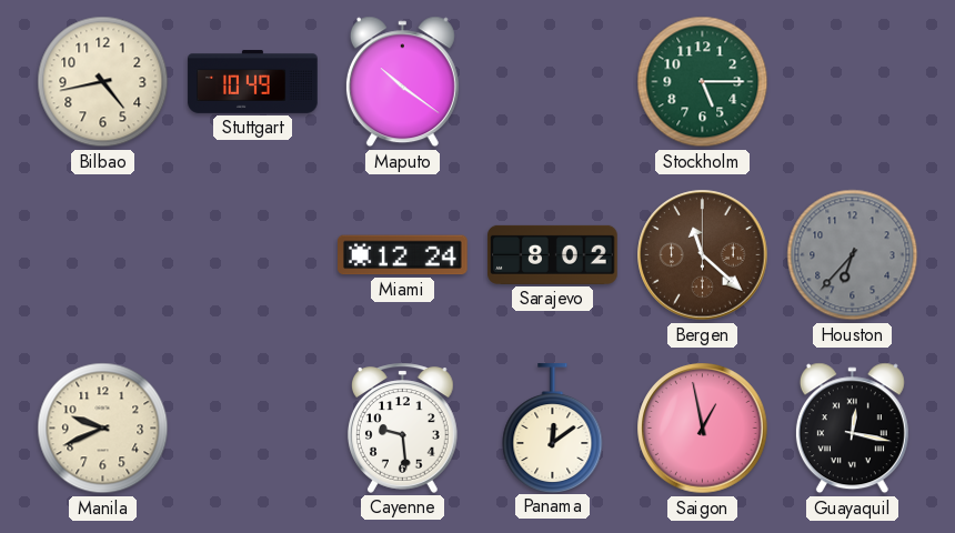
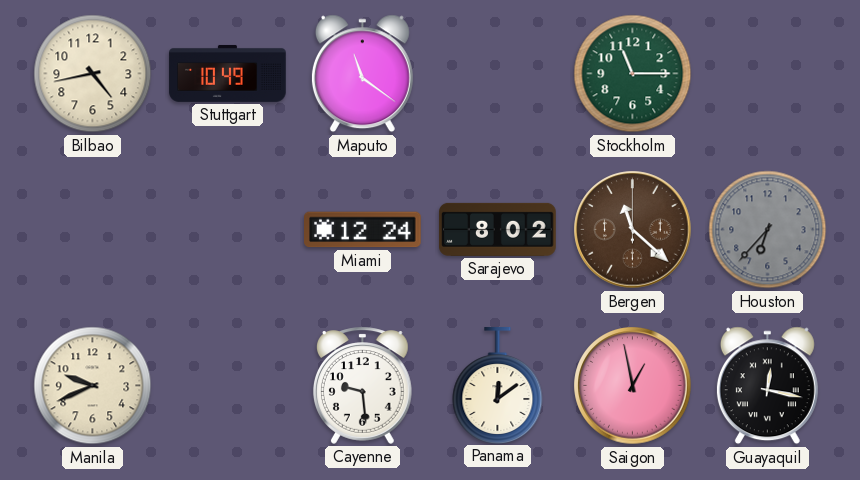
Maputo: 10:21 -> 11:21 (362, 74)
Stockholm: 5:15 -> 11:15 (633, 74)
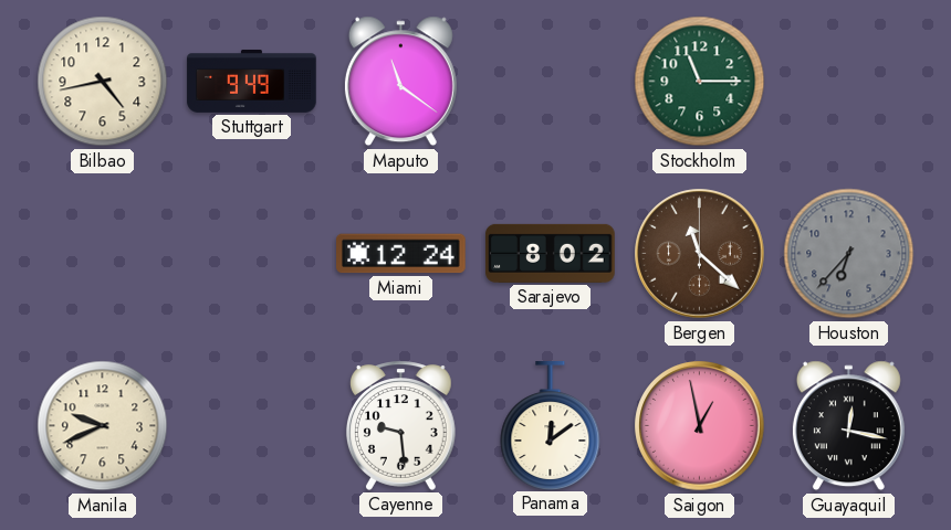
Stuttgart: 10:49 -> 9:49 (252, 82)
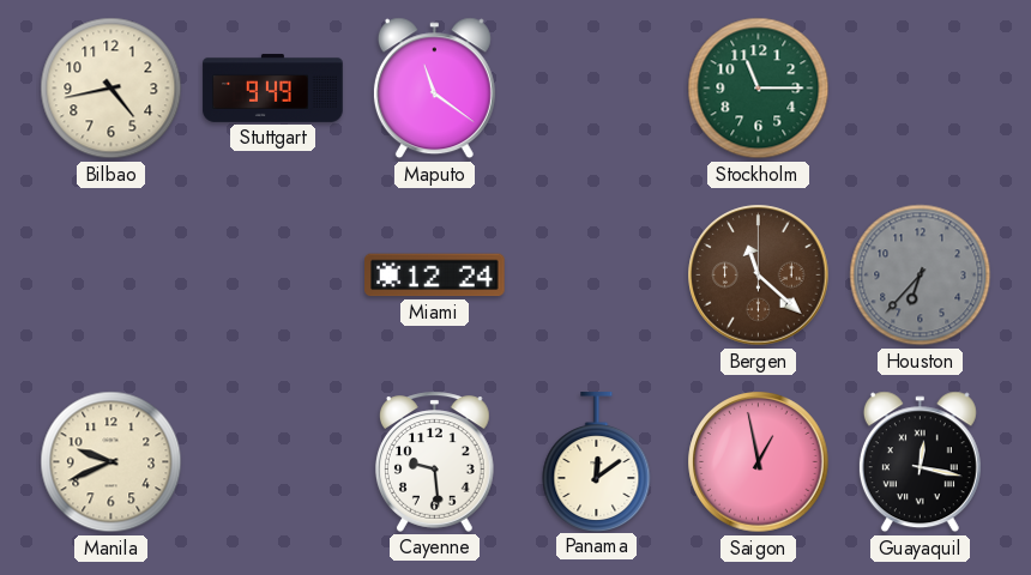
Sarajevo: 8:02 -> none (551, 253)
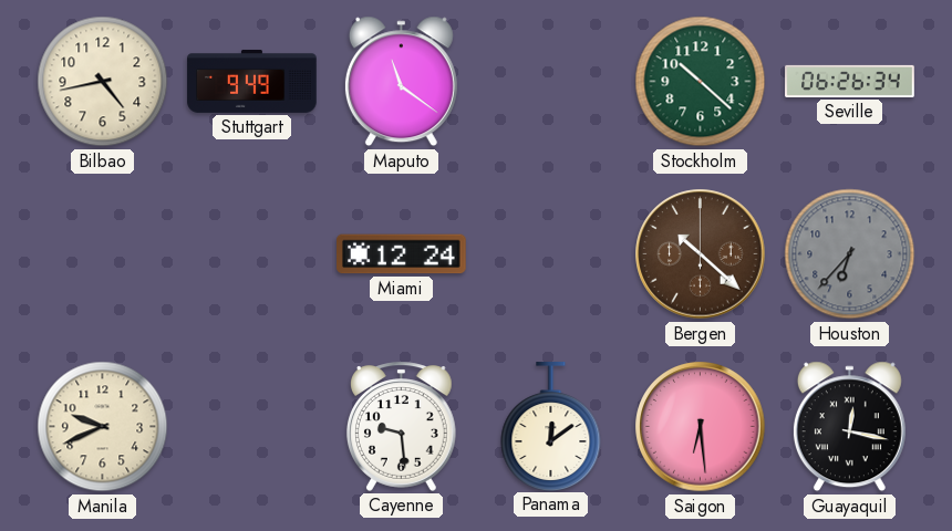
Stockholm: 11:15 -> 10:22 (701, 82)
Seville: none -> 06:26 (850, 81)
Bergen: 11:22 -> 10:22 (701, 254)
Saigon: 12:58 -> 6:29 (701, 427)
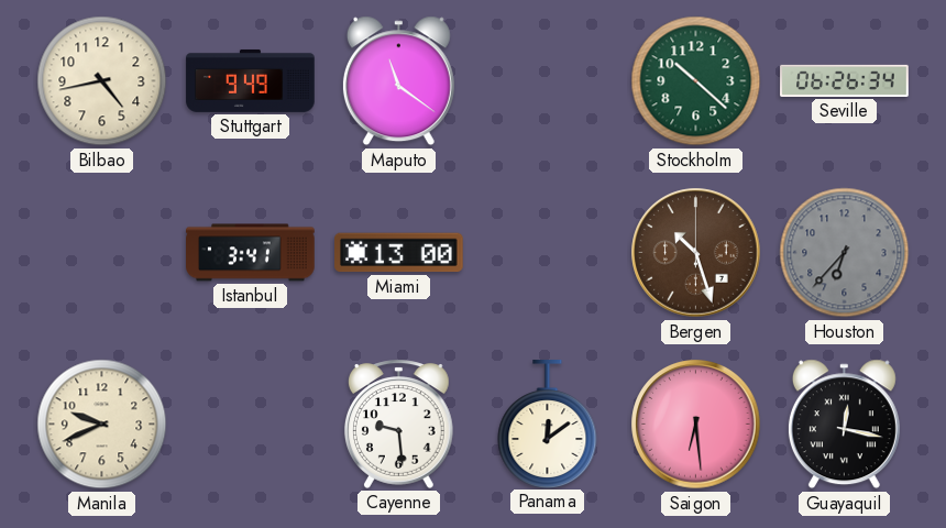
Istanbul: none -> 3:41 (251, 253)
Miami: 12:24 -> 13:00 (399, 253)
Bergen: 10:22 -> 10:27 (696, 253)
